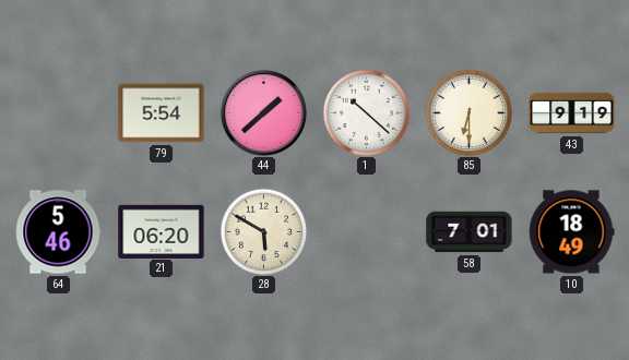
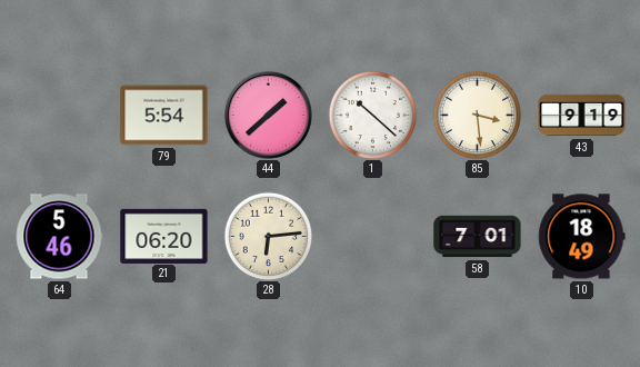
85: 6:30 -> 3:29 (477, 115)
28: 5:50 -> 6:14 (268, 236)
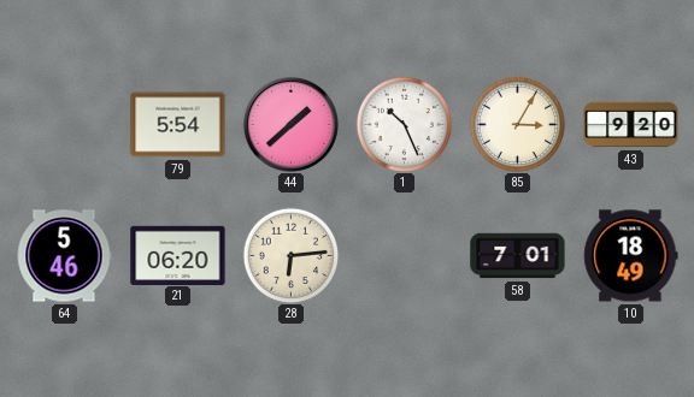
1: 10:22 -> 10:26 (404, 124)
85: 3:29 -> 3:05 (517, 124)
43: 9:19 -> 9:20 (631, 125)
